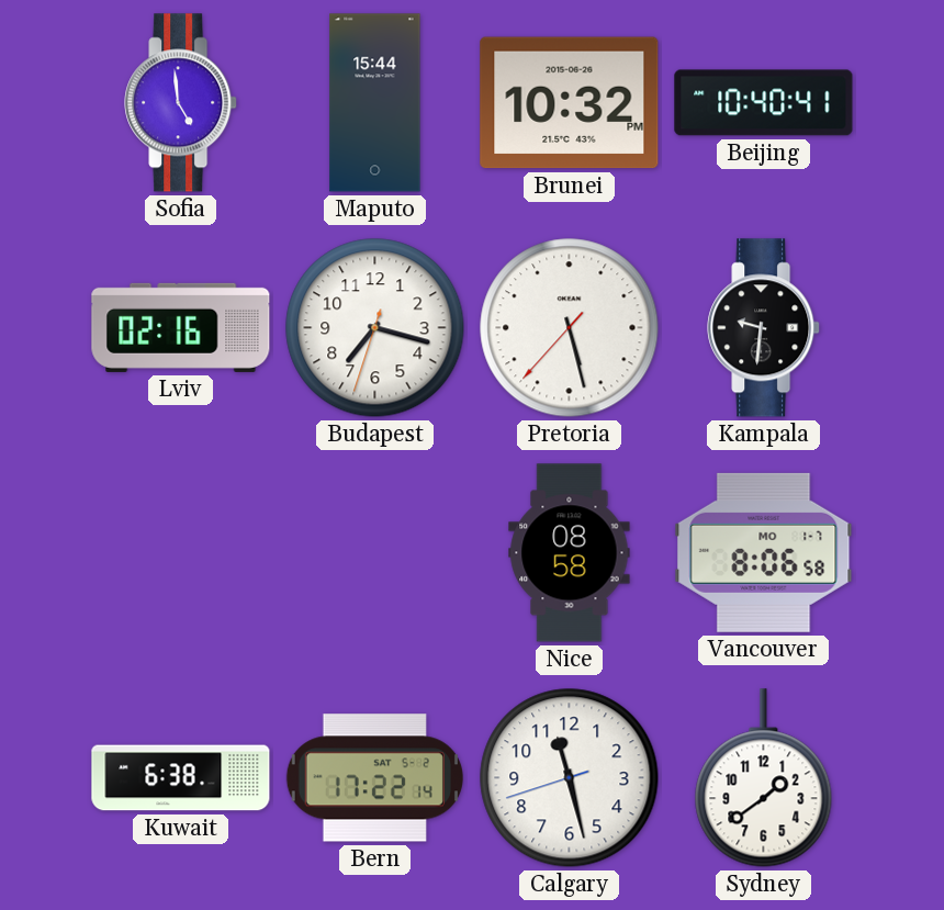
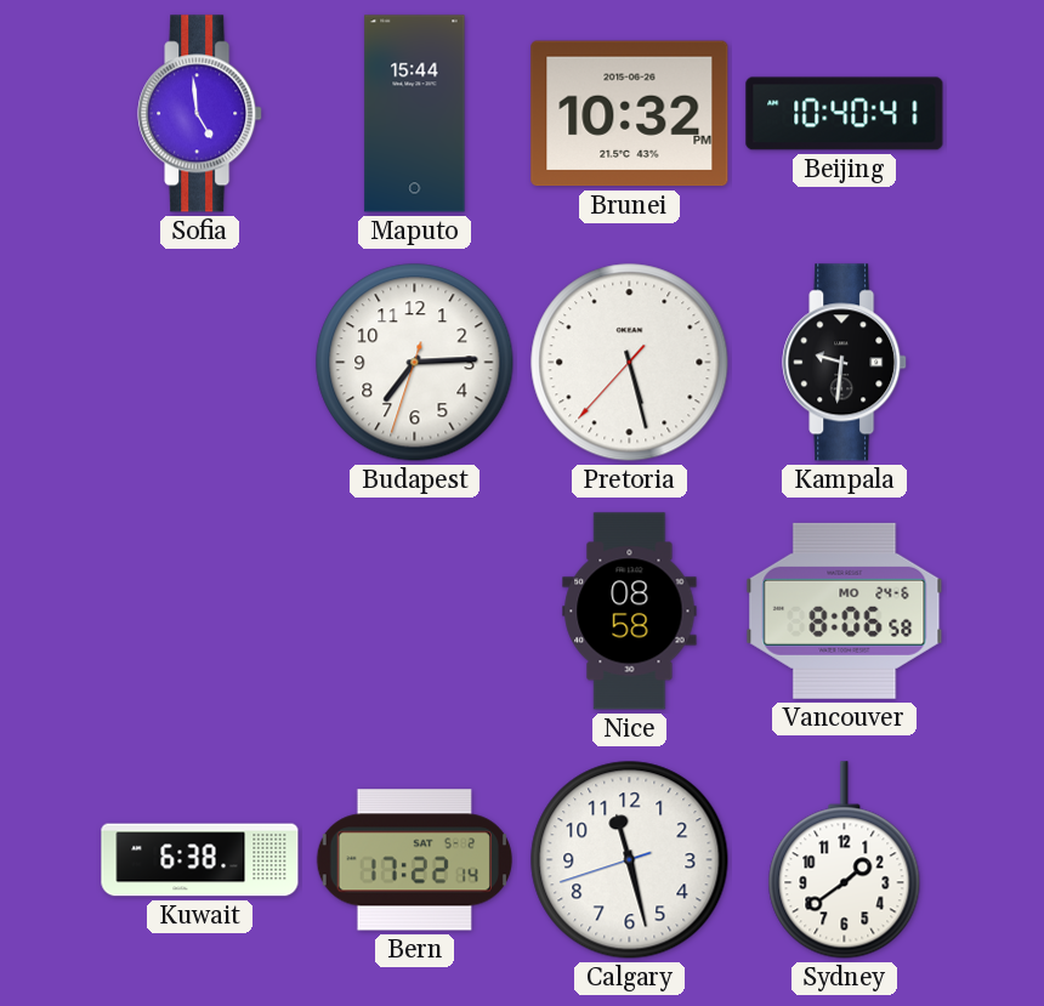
Lviv: 02:16 -> none (181, 327)
Budapest: 7:17 -> 7:14 (415, 363)
Vancouver date: MO 1-7 -> MO 24-6 (845, 610)
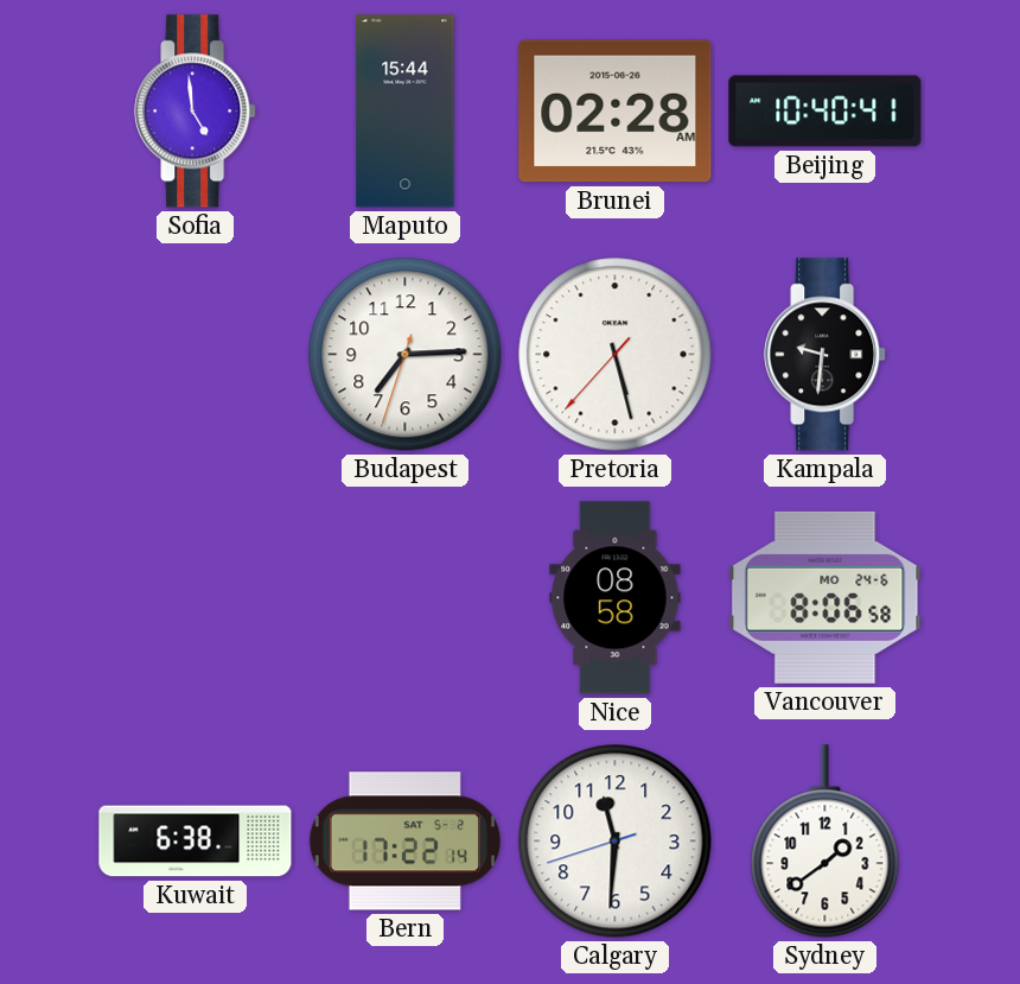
Brunei: 10:32 -> 02:28 (616, 112)
Calgary: 11:27 -> 11:30 (616, 842)
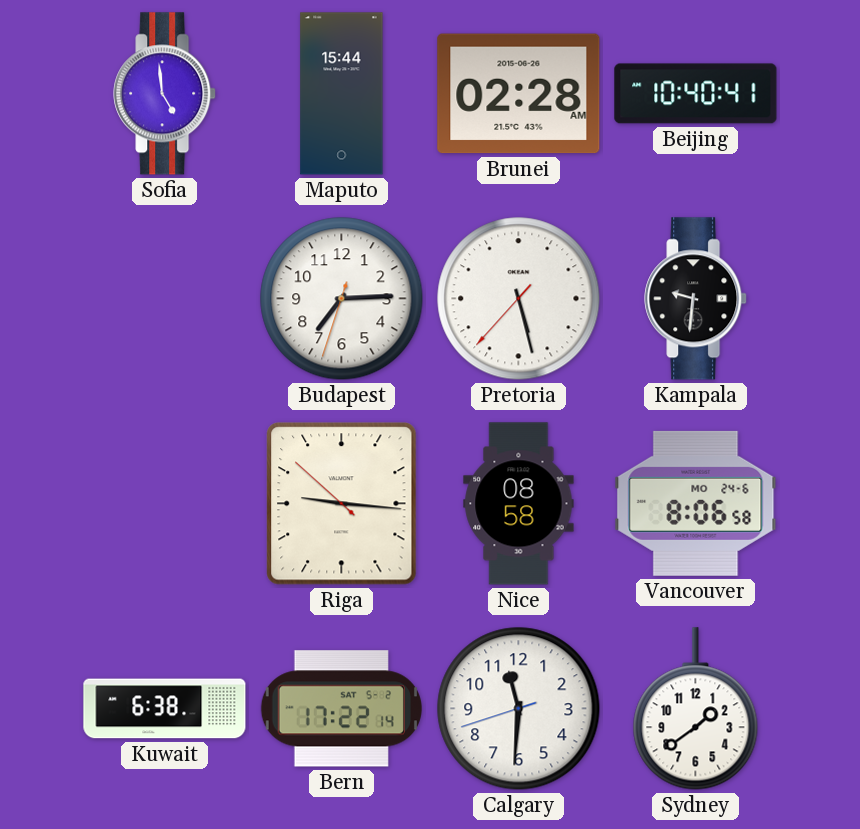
Riga: none -> 9:15 (342, 504)
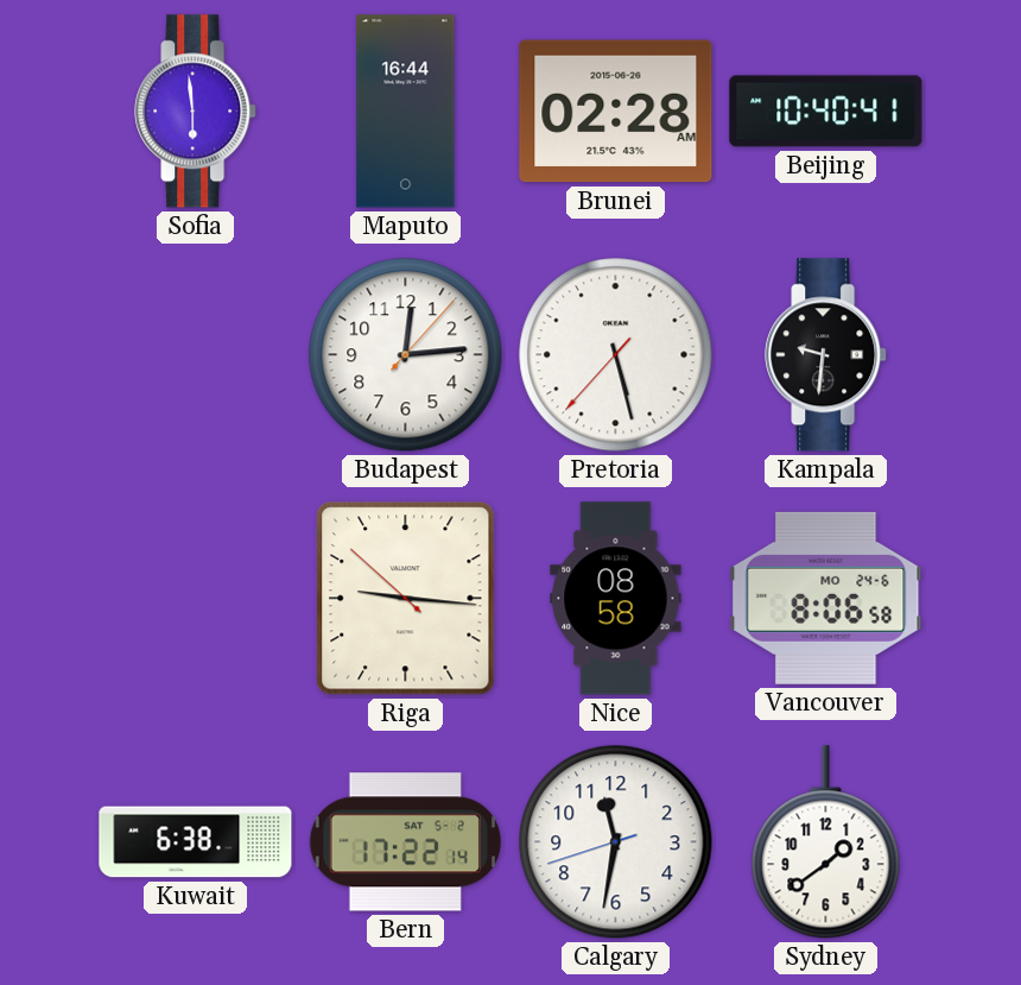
Sofia: 4:59 -> 5:59 (196, 112)
Maputo: 15:44 -> 16:44 (406, 112)
Budapest: 7:14 -> 12:14 (406, 355)
Calgary: 11:30 -> 11:31 (616, 842)
